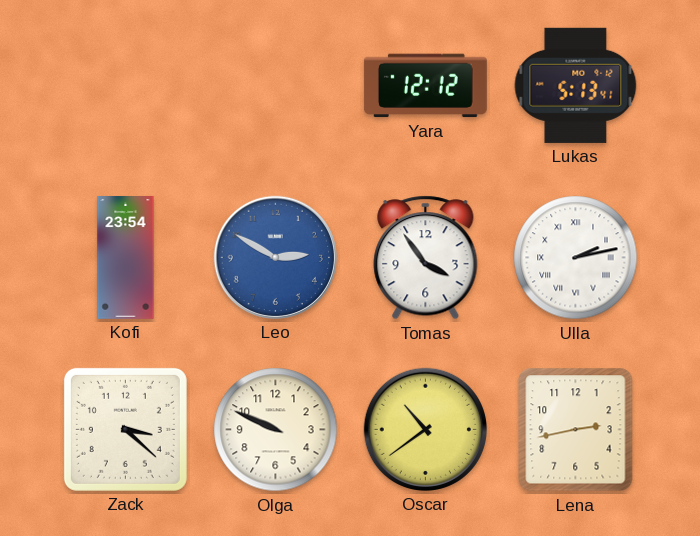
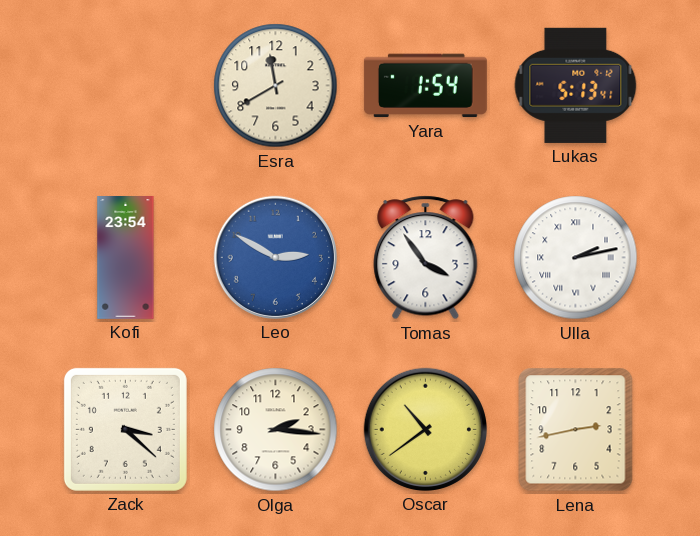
Esra: none -> 11:40 (276, 86)
Yara: 12:12 -> 1:54 (425, 86)
Olga: 9:49 -> 2:16 (276, 430)
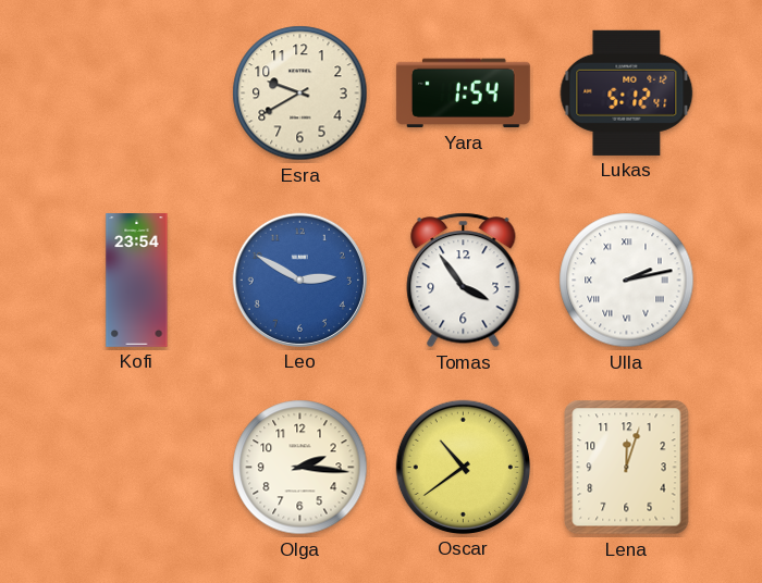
Esra: 11:40 -> 9:40 (300, 94)
Lukas: 5:13 -> 5:12 (627, 92)
Zack: 3:22 -> none (125, 429)
Lena: 2:43 -> 12:03 (627, 468)
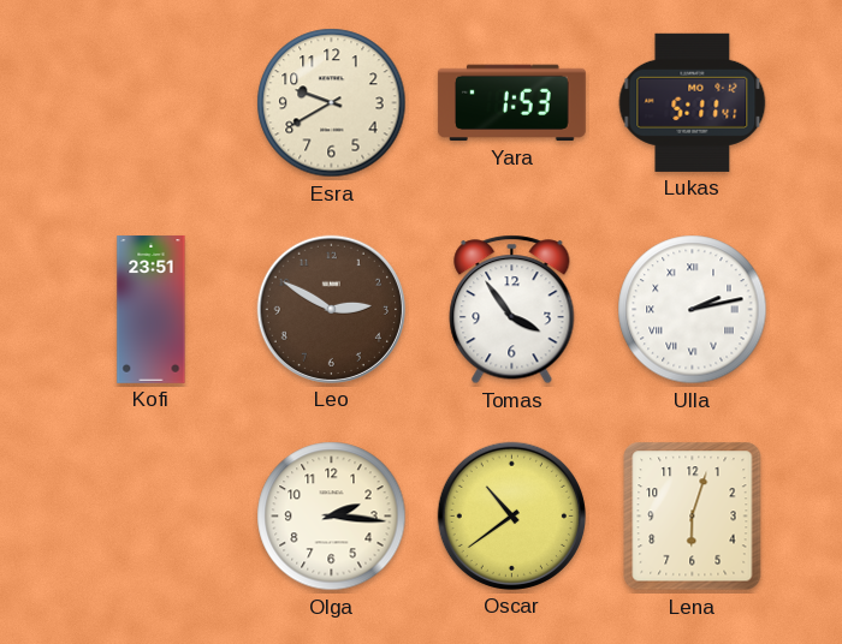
Yara: 1:54 -> 1:53 (511, 103)
Lukas: 5:12 -> 5:11 (693, 102)
Kofi: 23:54 -> 23:51 (152, 310)
Leo dial: blue -> brown (331, 309)
Lena: 12:03 -> 6:03 (693, 517)
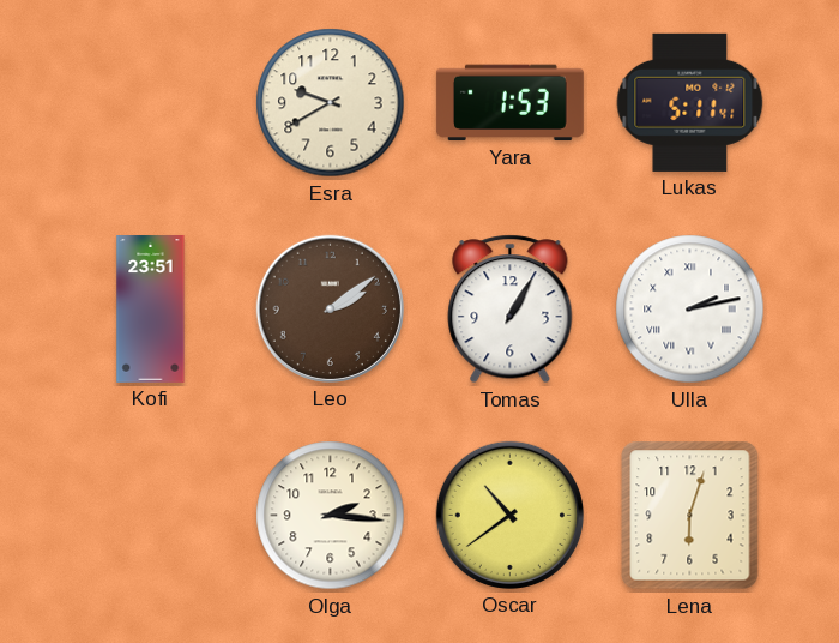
Leo: 2:50 -> 2:09 (330, 308)
Tomas: 3:54 -> 1:05 (511, 310)
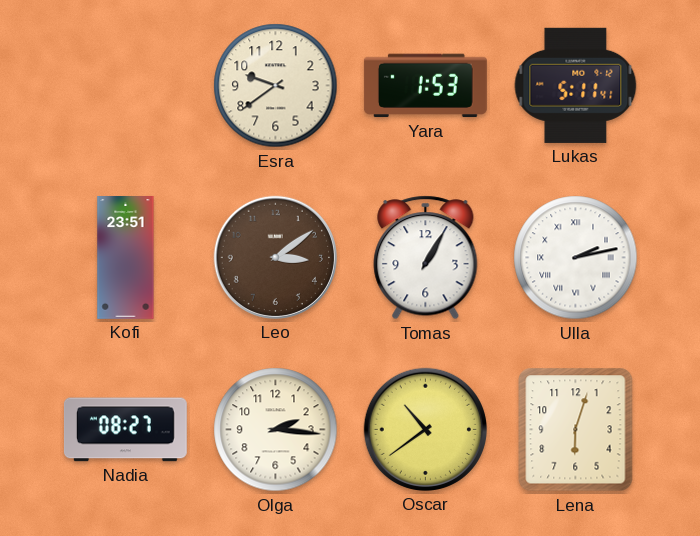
Esra: 9:40 -> 9:39 (276, 86)
Leo: 2:09 -> 3:09 (275, 257)
Nadia: none -> 08:27 (125, 430)
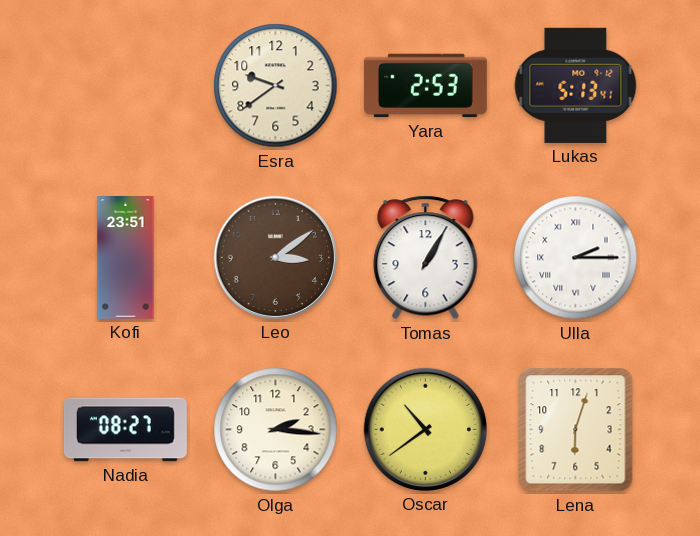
Yara: 1:53 -> 2:53 (425, 86)
Lukas: 5:11 -> 5:13 (576, 85)
Ulla: 2:13 -> 2:15 (576, 258)
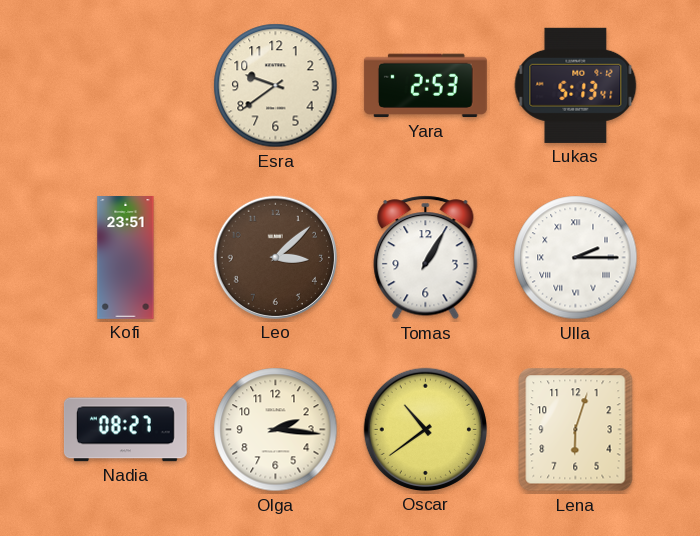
Leo: 3:09 -> 3:08 (275, 257)
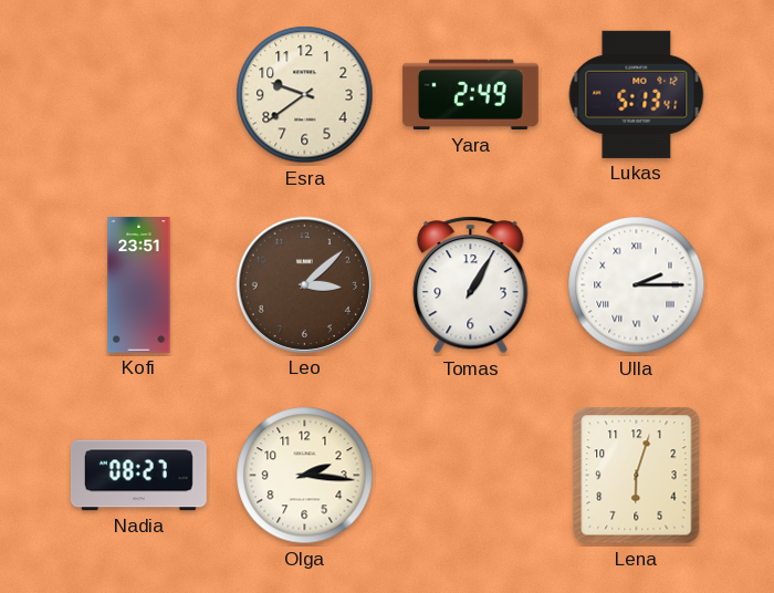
Yara: 2:53 -> 2:49 (470, 95)
Oscar: 10:39 -> none (425, 429)
